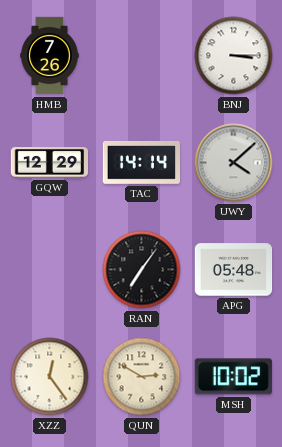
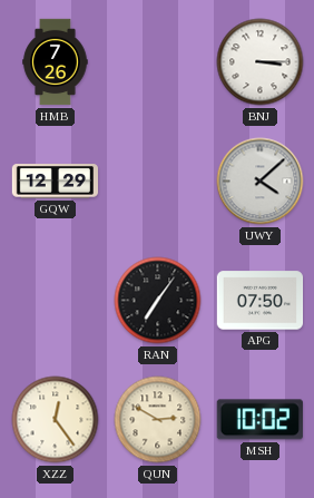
TAC: 14:14 -> none (141, 162)
APG: 05:48 -> 07:50 (261, 301)
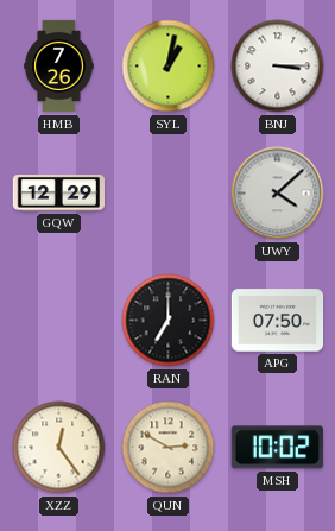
SYL: none -> 1:02 (169, 67)
RAN: 7:06 -> 7:00 (169, 321)
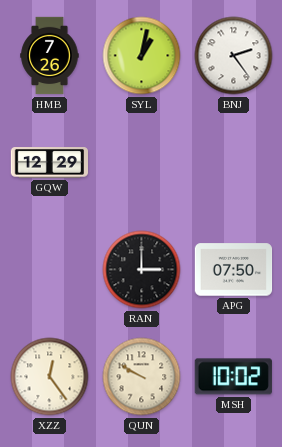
BNJ: 3:15 -> 2:24 (234, 56)
UWY: 4:08 -> none (278, 194)
RAN: 7:00 -> 3:00 (142, 270)
QUN: 2:50 -> 9:50 (142, 377)
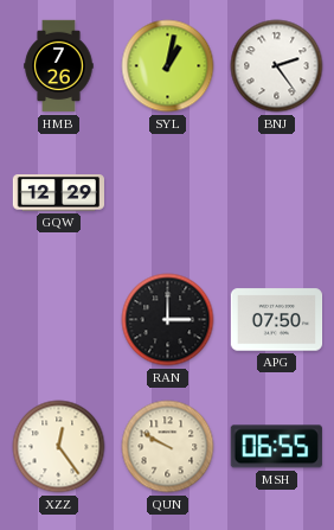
MSH: 10:02 -> 06:55 (276, 447)
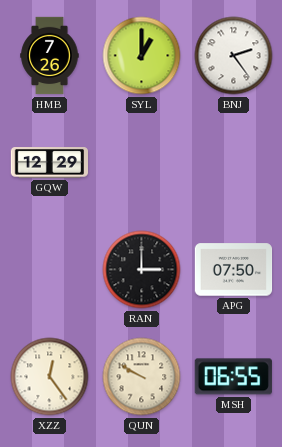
SYL: 1:02 -> 1:00 (142, 56)
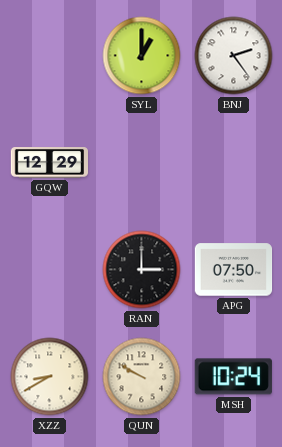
HMB: 7:26 -> none (50, 56)
XZZ: 12:24 -> 8:40 (50, 377)
MSH: 06:55 -> 10:24 (233, 377)
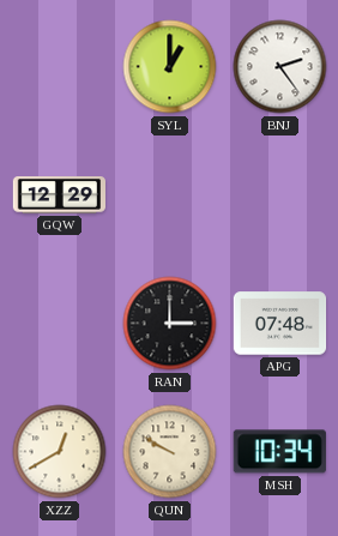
APG: 07:50 -> 07:48 (280, 324)
XZZ: 8:40 -> 12:40 (60, 452)
MSH: 10:24 -> 10:34 (279, 452)
